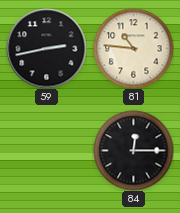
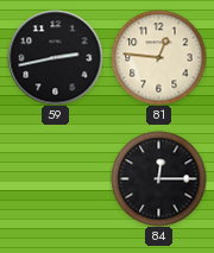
81: 10:46 -> 12:46 (158, 57)
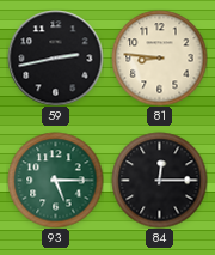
81: 12:46 -> 8:46 (159, 57)
93: none -> 5:15 (55, 180)
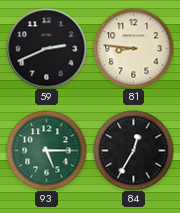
59: 2:43 -> 2:41 (46, 48)
84: 12:15 -> 12:35 (133, 150)
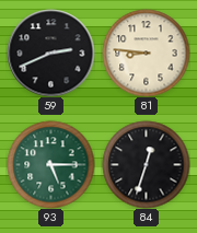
84: 12:35 -> 12:33 (146, 164)
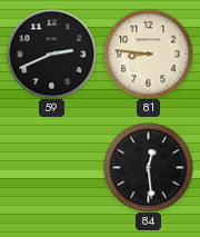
93: 5:15 -> none (50, 164)
84: 12:33 -> 12:29 (148, 167)
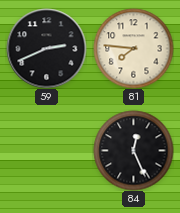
81: 8:46 -> 7:46 (133, 48)
84: 12:29 -> 12:26 (133, 150)
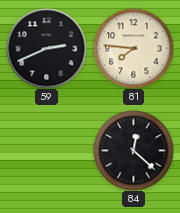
84: 12:26 -> 12:22 (133, 150)
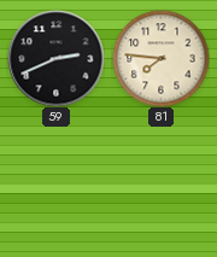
84: 12:22 -> none (133, 150)
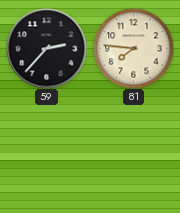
59: 2:41 -> 2:37 (46, 48)
